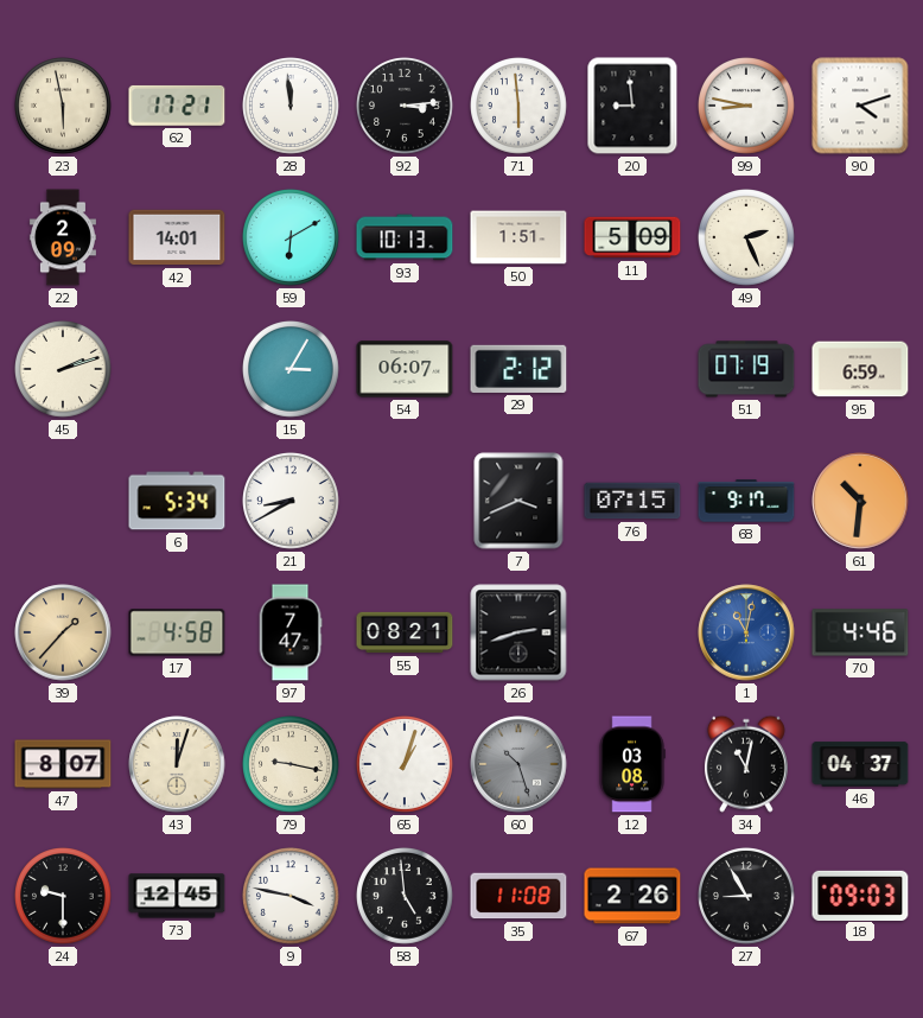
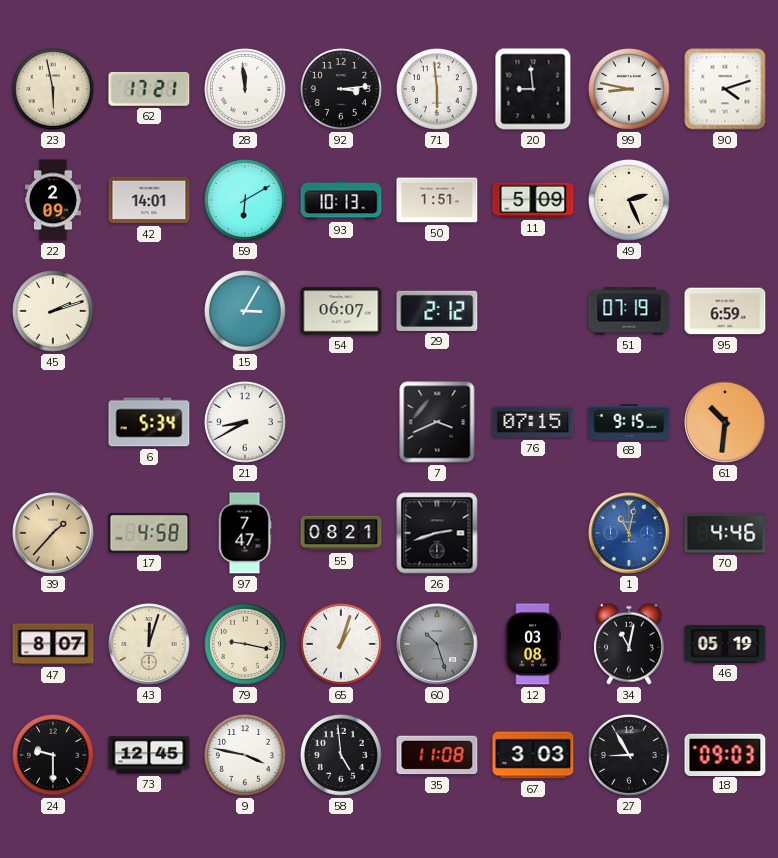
68: 9:17 -> 9:15 (629, 422)
46: 04:37 -> 05:19 (725, 644)
67: 2:26 -> 3:03 (533, 755)
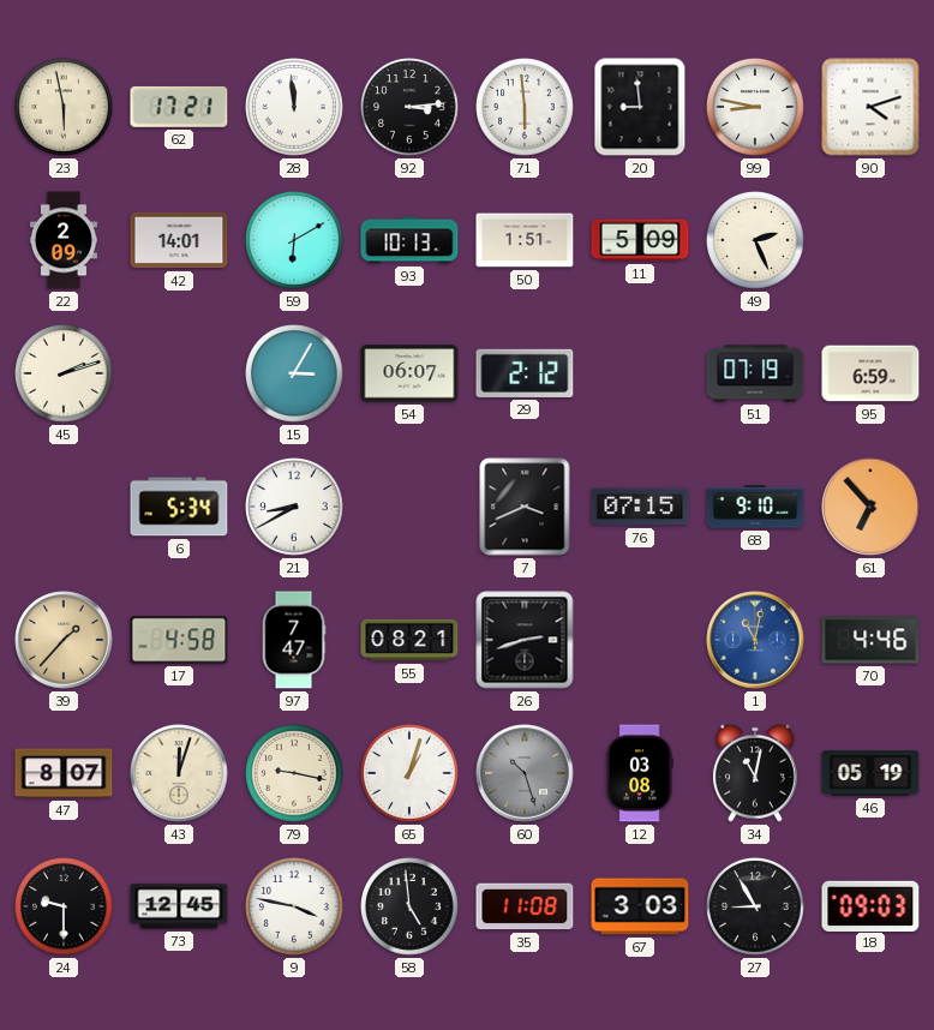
68: 9:15 -> 9:10 (755, 507)
61: 10:31 -> 6:53 (870, 507)
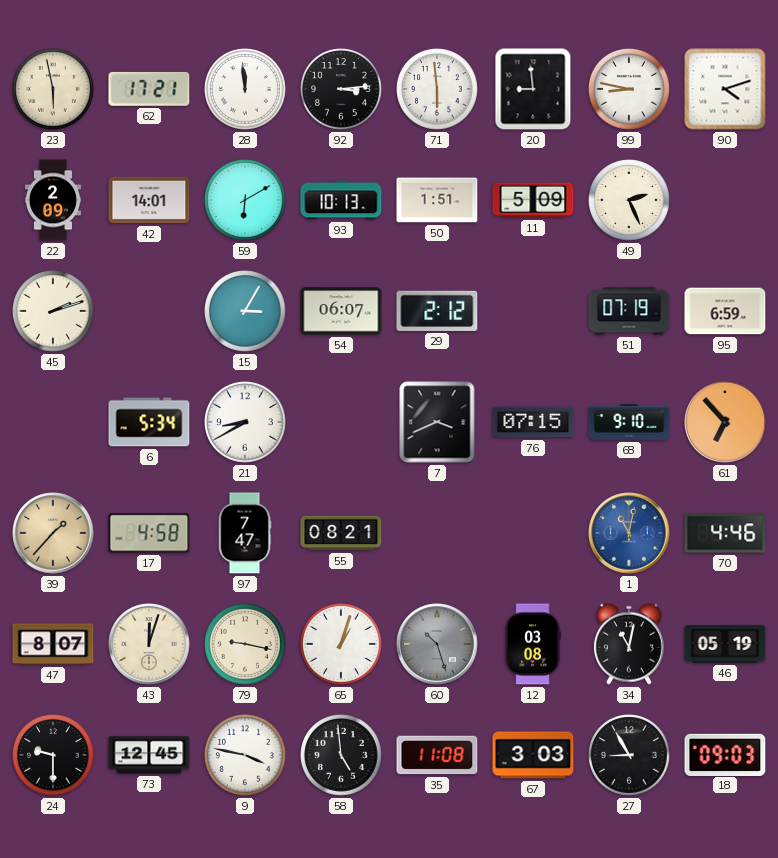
26: 2:42 -> none (525, 640)
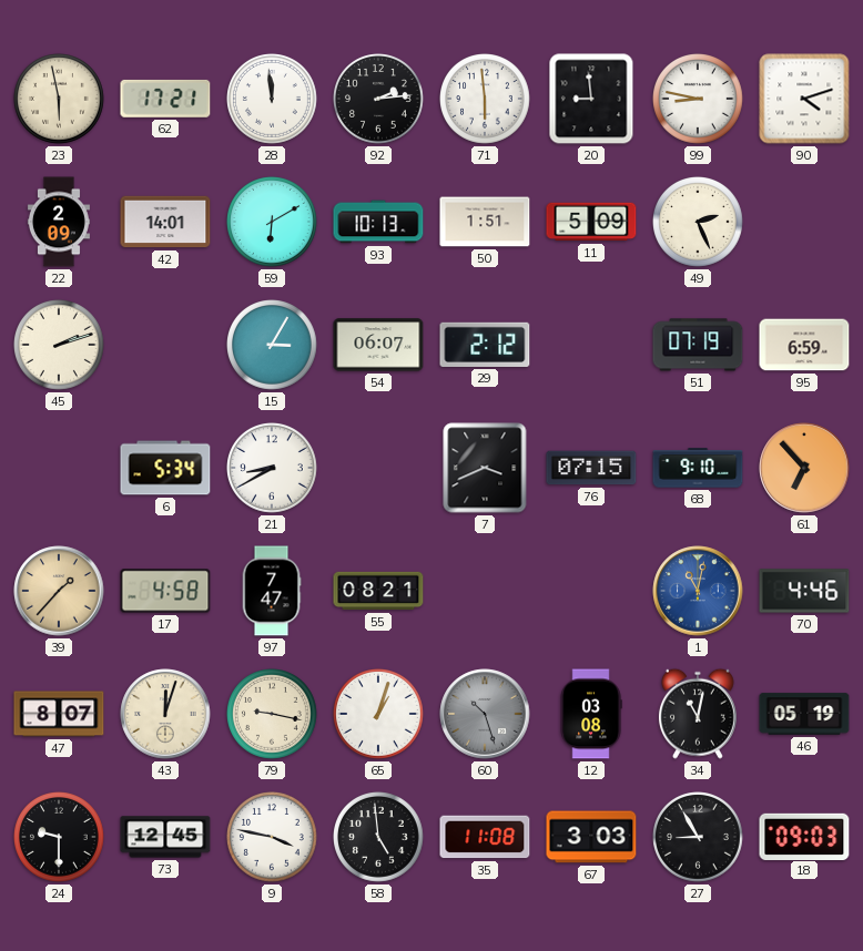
92: 3:14 -> 2:14 (379, 100)
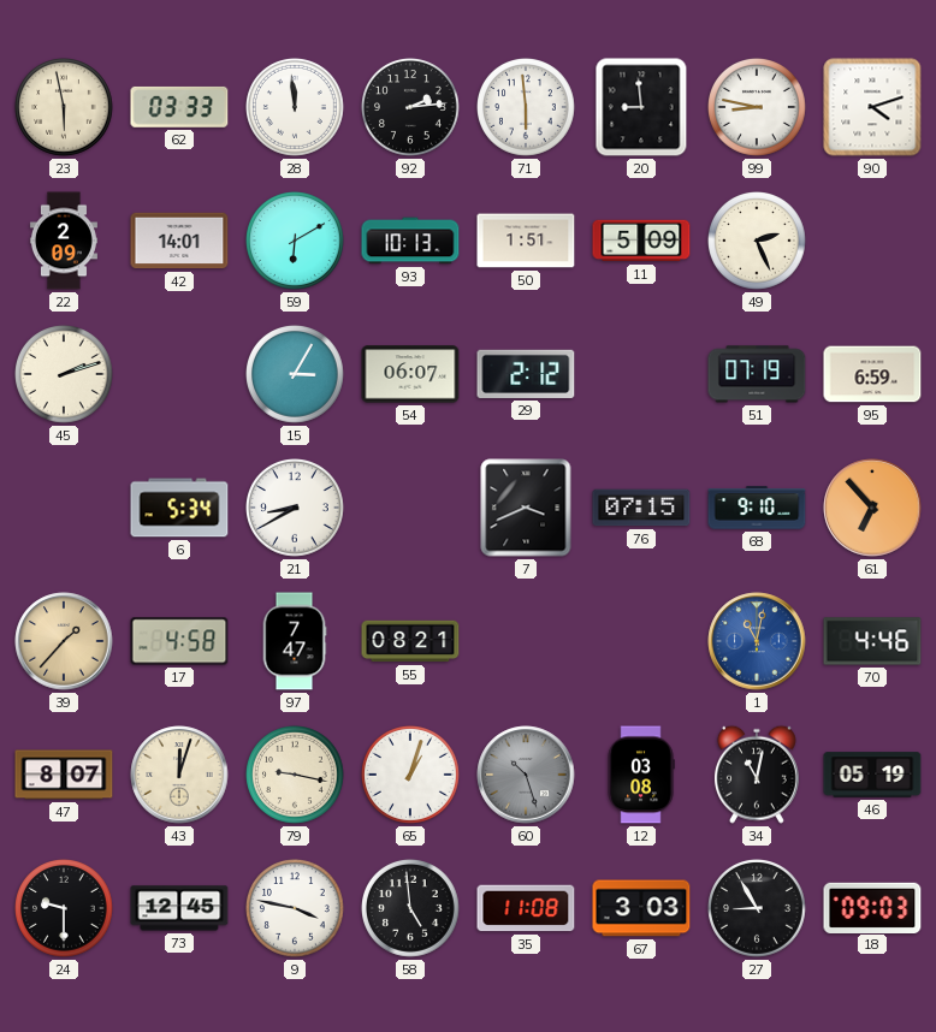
62: 17:21 -> 03:33 (179, 107)
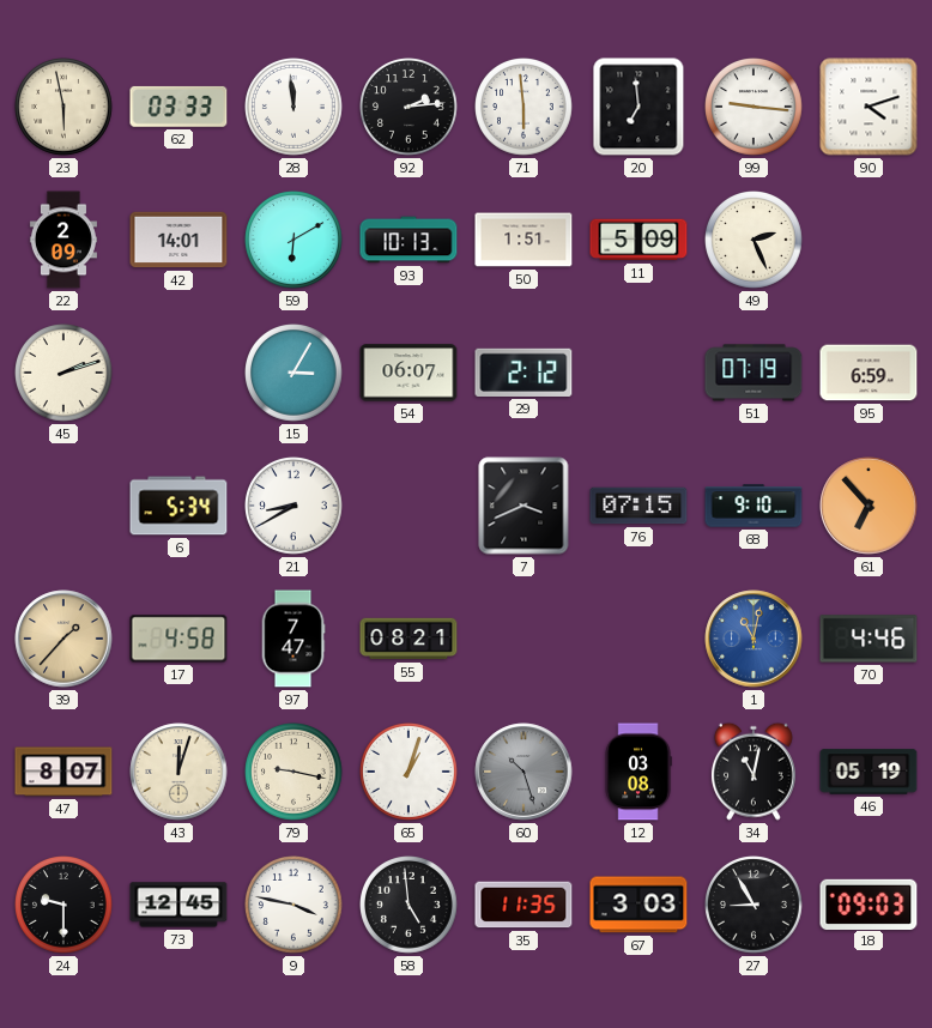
20: 8:59 -> 6:59 (639, 107)
99: 8:47 -> 9:16 (755, 108)
35: 11:08 -> 11:35 (524, 905)
